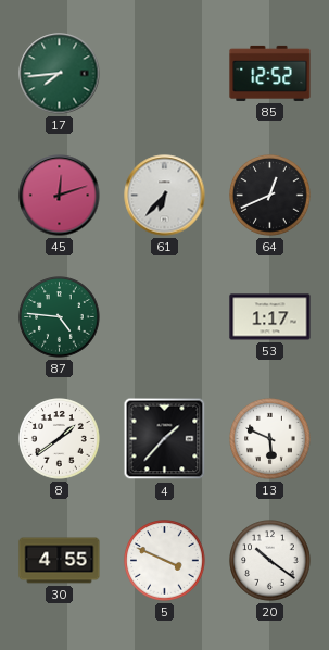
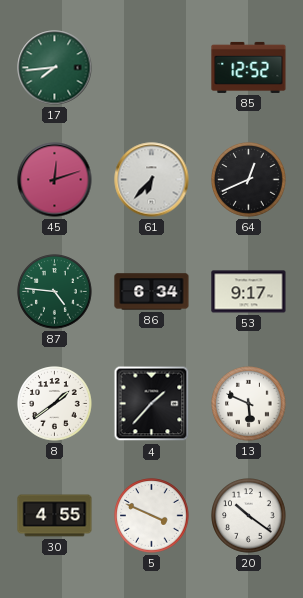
86: none -> 6:34 (152, 292)
53: 1:17 -> 9:17 (249, 292)
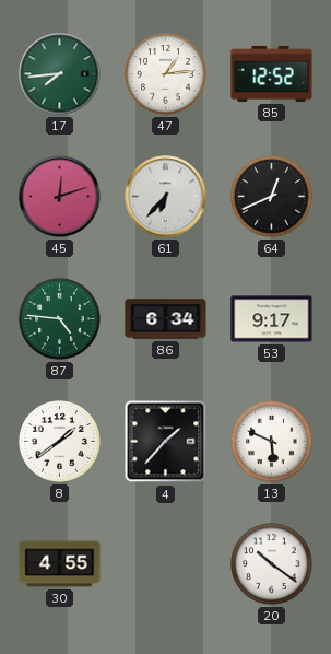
47: none -> 1:14 (166, 74)
5: 3:49 -> none (152, 516)
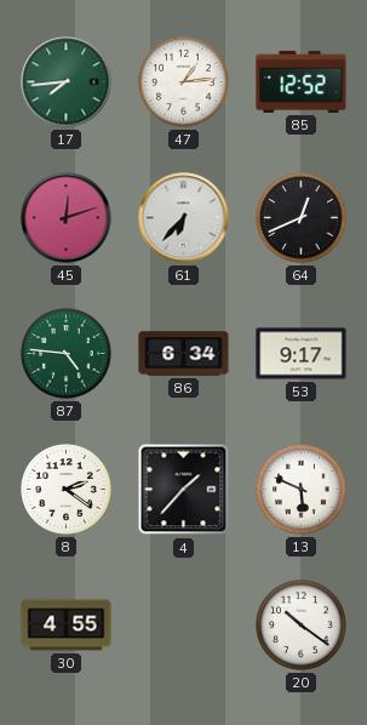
8: 1:39 -> 2:21 (67, 490)
